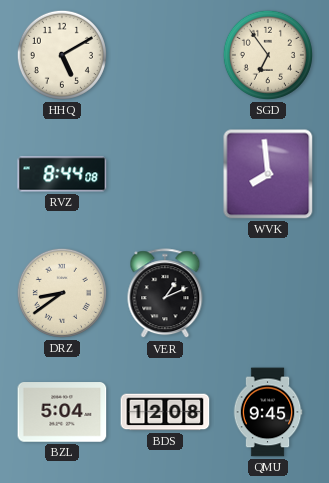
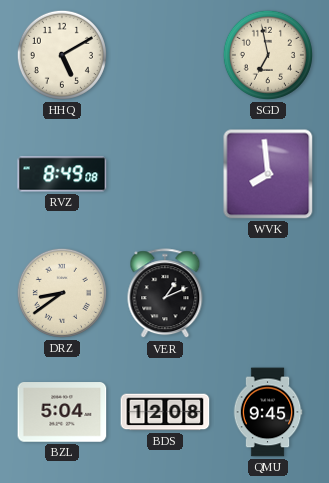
SGD: 6:54 -> 6:58 (268, 55)
RVZ: 8:44 -> 8:49 (62, 174)
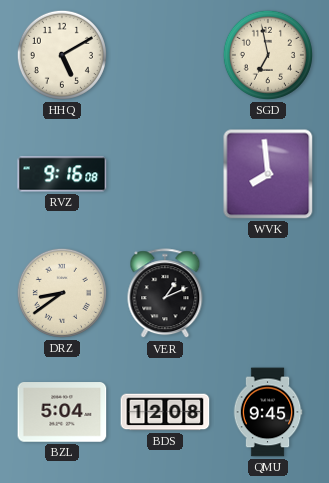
RVZ: 8:49 -> 9:16 (62, 174)
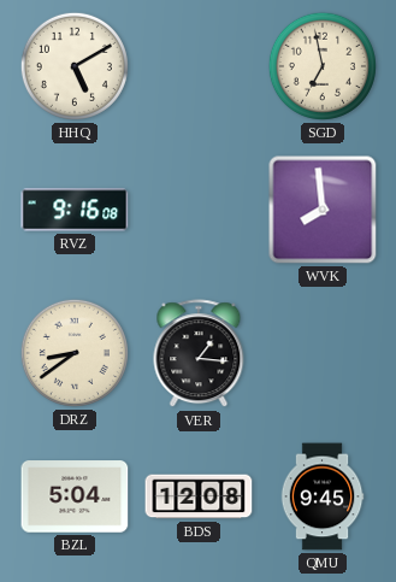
VER: 1:11 -> 1:16 (199, 354)
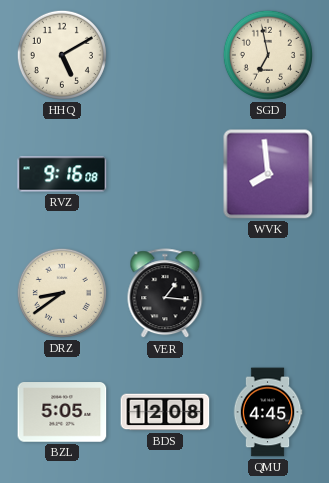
BZL: 5:04 -> 5:05 (62, 412)
QMU: 9:45 -> 4:45 (268, 412)
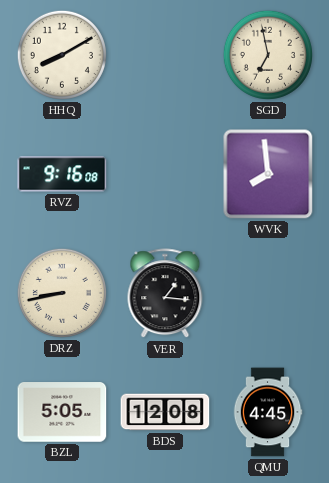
HHQ: 5:10 -> 8:10 (62, 55)
DRZ: 8:39 -> 8:43 (62, 293)
